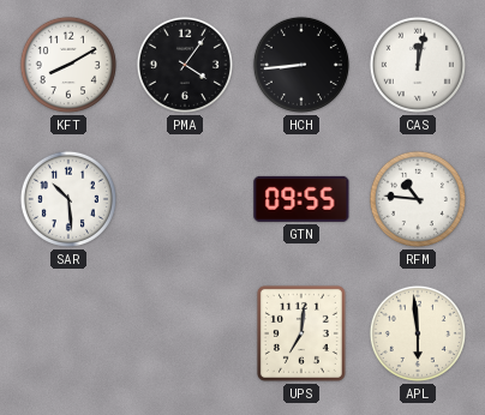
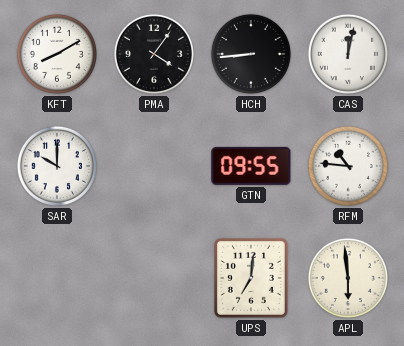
SAR: 10:29 -> 10:00 (57, 166)
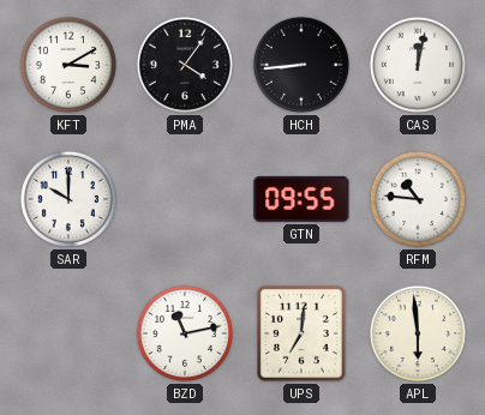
KFT: 8:10 -> 3:10 (68, 65)
BZD: none -> 11:13 (185, 333)
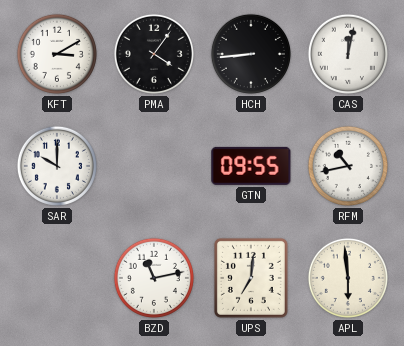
RFM: 10:46 -> 10:43 (348, 166)
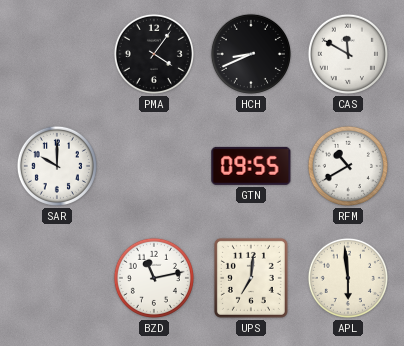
KFT: 3:10 -> none (57, 54)
HCH: 8:44 -> 8:41 (251, 54)
CAS: 12:02 -> 11:50 (348, 54)
RFM: 10:43 -> 10:40 (348, 166)
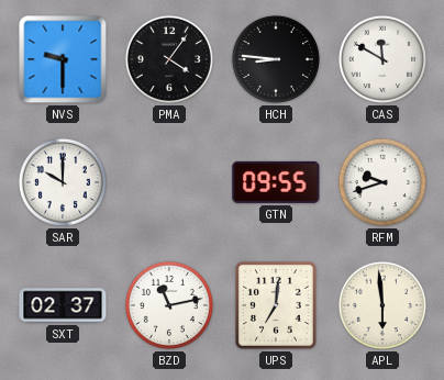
NVS: none -> 9:30 (63, 59)
HCH: 8:41 -> 8:46 (276, 59)
RFM: 10:40 -> 9:42 (382, 182)
SXT: none -> 02:37 (63, 305)
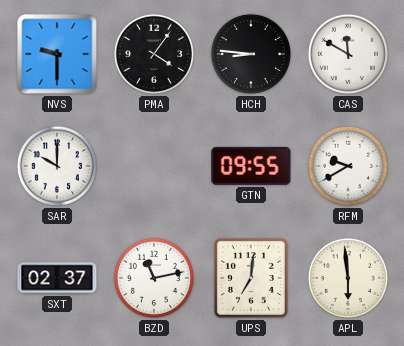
RFM: 9:42 -> 9:40 (348, 166)
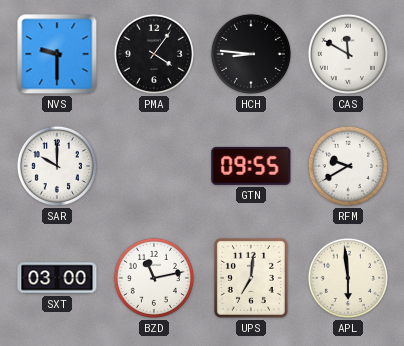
SXT: 02:37 -> 03:00 (57, 278)
